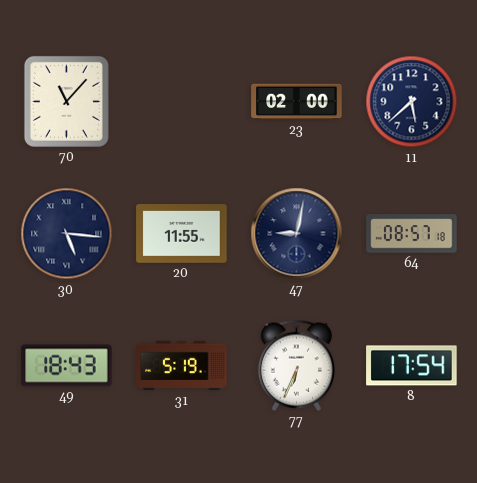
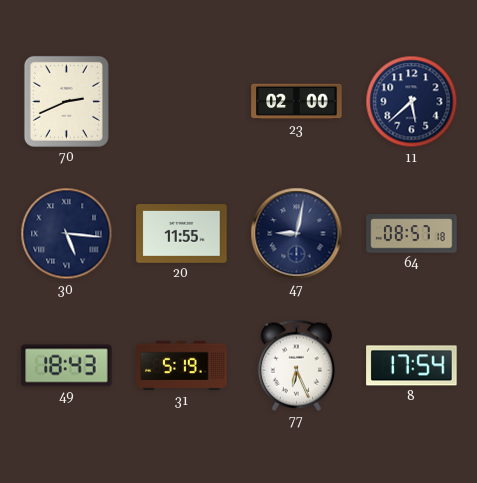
70: 11:07 -> 2:41 (66, 101)
77: 6:34 -> 6:26 (297, 365)
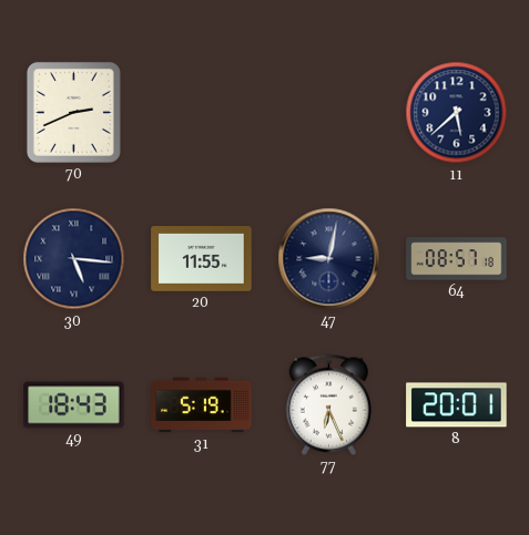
23: 02:00 -> none (297, 102)
8: 17:54 -> 20:01 (457, 405)
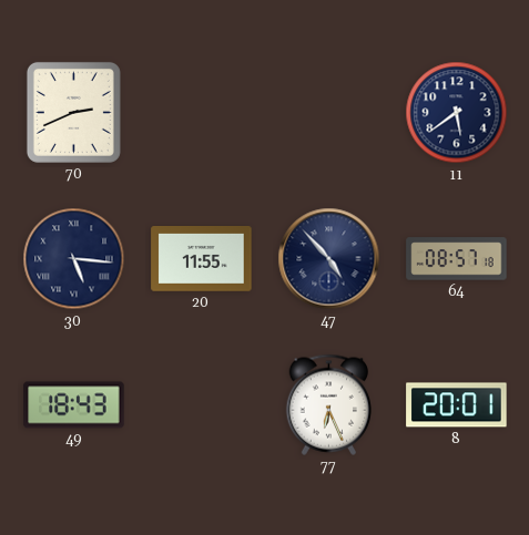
11: 5:38 -> 5:39 (457, 113)
47: 9:02 -> 4:53 (329, 259)
31: 5:19 -> none (202, 405)
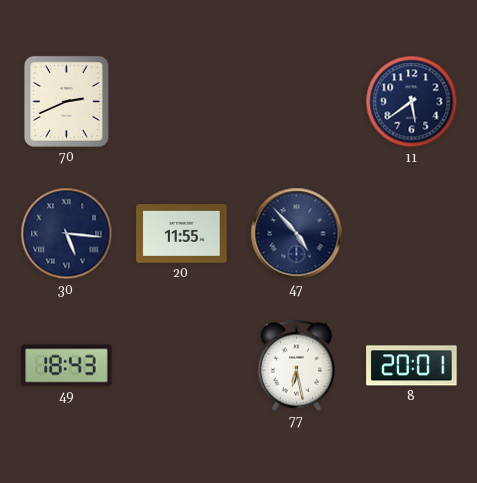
64: 08:57 -> none (457, 259)
77: 6:26 -> 6:28 (297, 365)
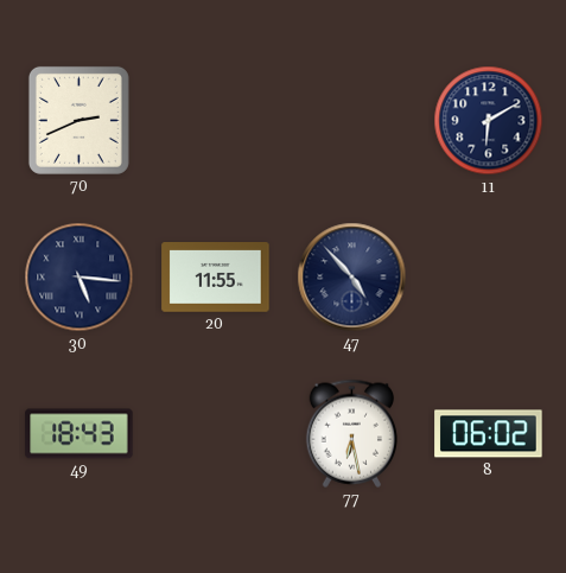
11: 5:39 -> 6:10 (489, 121)
8: 20:01 -> 06:02 (489, 434)
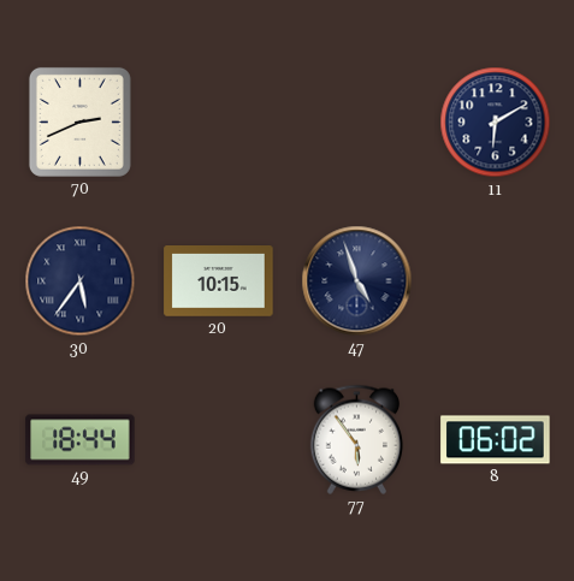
30: 5:16 -> 5:36 (81, 281)
20: 11:55 -> 10:15 (219, 281)
47: 4:53 -> 4:57 (357, 281)
49: 18:43 -> 18:44 (81, 440)
77: 6:28 -> 5:54 (357, 439)
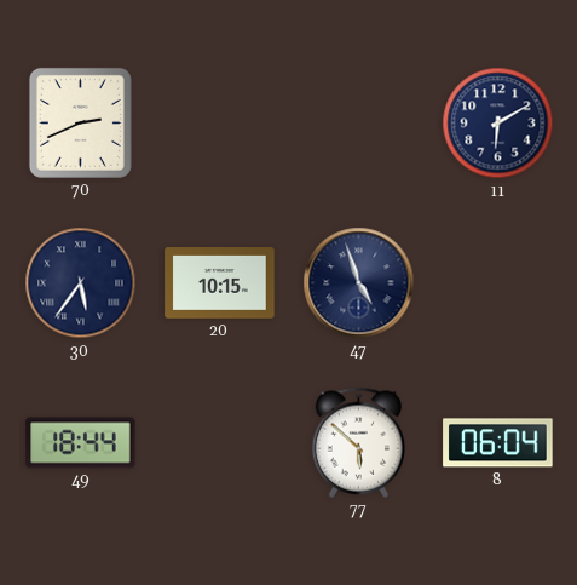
77: 5:54 -> 5:52 (359, 442)
8: 06:02 -> 06:04 (498, 443)
